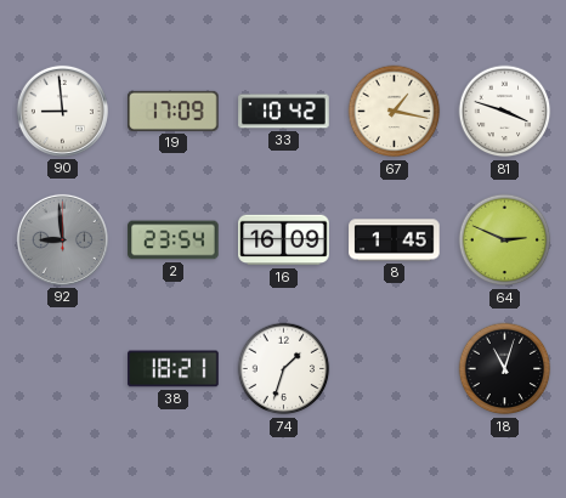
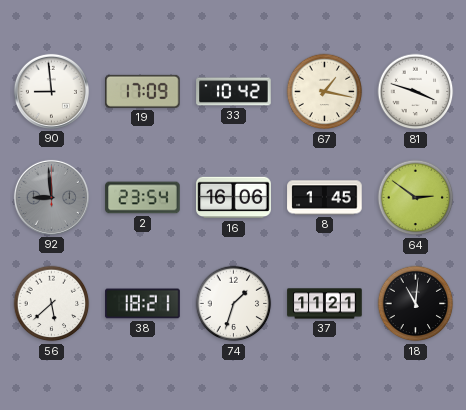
16: 16:09 -> 16:06 (234, 198)
64: 2:49 -> 2:51 (416, 198)
56: none -> 5:38 (52, 304)
37: none -> 11:21 (325, 304)
18: 11:03 -> 11:01 (416, 304)
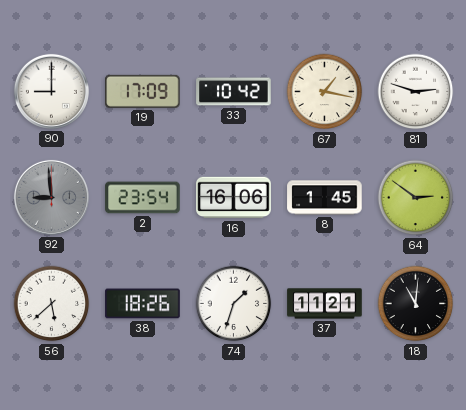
90: 8:59 -> 9:00 (51, 91)
81: 3:48 -> 2:48 (416, 92)
38: 18:21 -> 18:26 (143, 304)
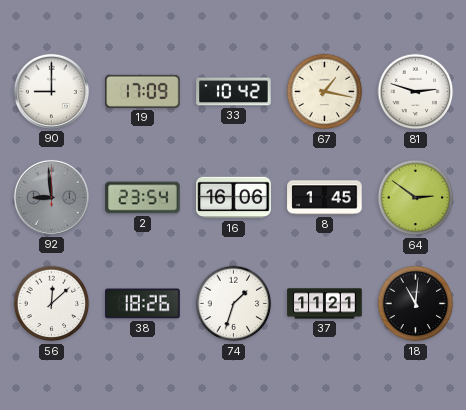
56: 5:38 -> 12:08 (52, 304)
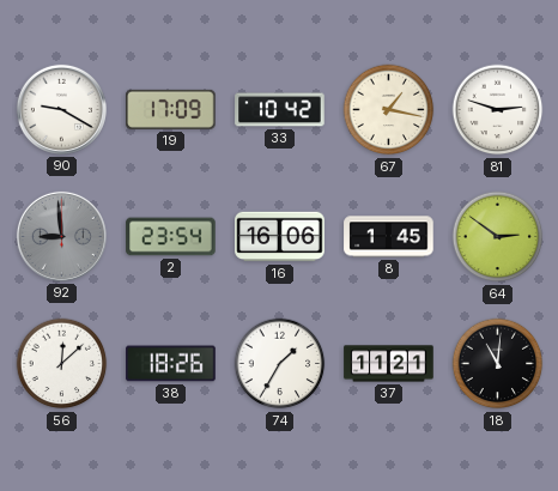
90: 9:00 -> 9:20 (61, 109)
74: 1:33 -> 1:35 (280, 364)
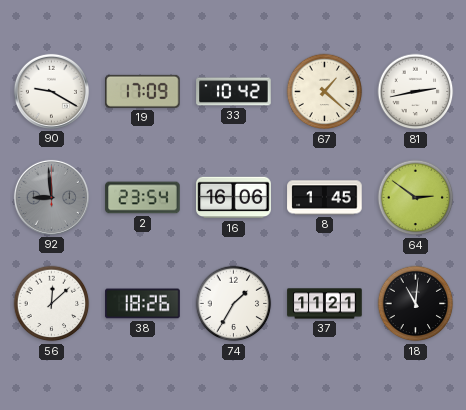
67: 1:17 -> 1:22 (325, 92)
81: 2:48 -> 2:43 (416, 92)
